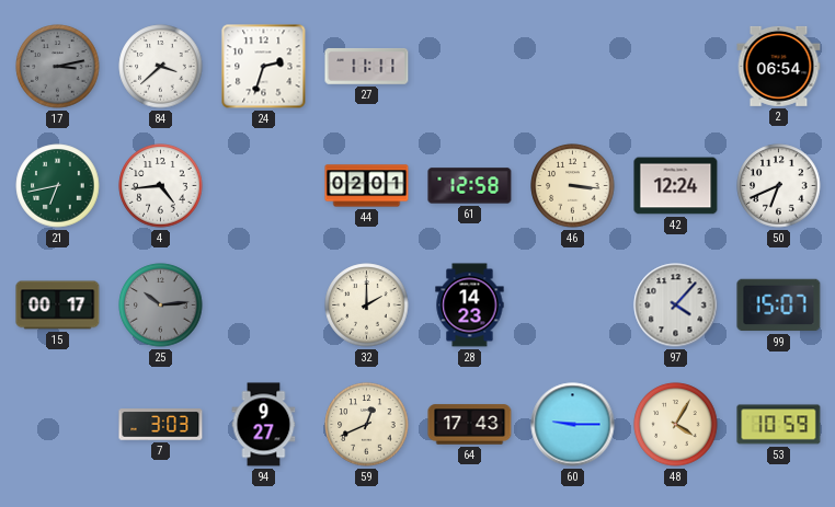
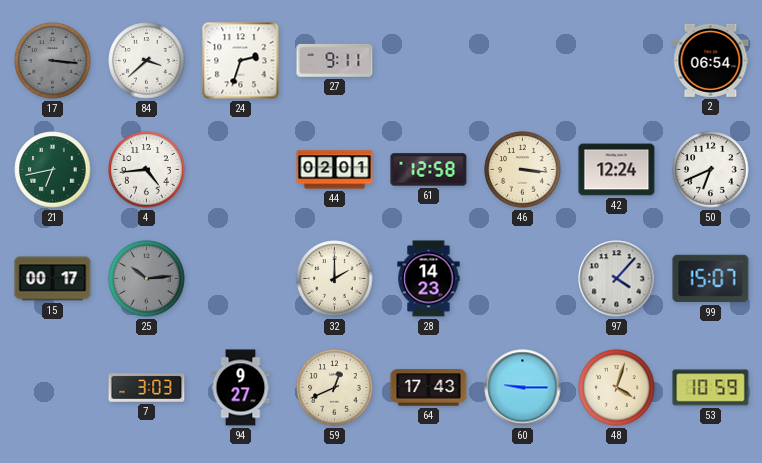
17: 3:13 -> 3:16 (53, 61)
27: 11:11 -> 9:11 (335, 61)
48: 4:05 -> 4:03 (617, 388)
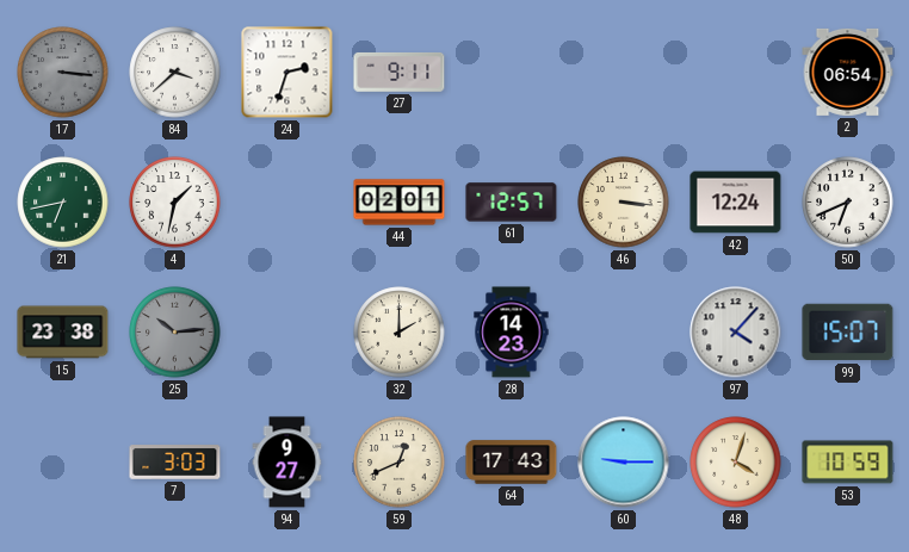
4: 4:44 -> 1:32 (175, 203)
61: 12:58 -> 12:57 (512, 203)
15: 00:17 -> 23:38 (63, 333)
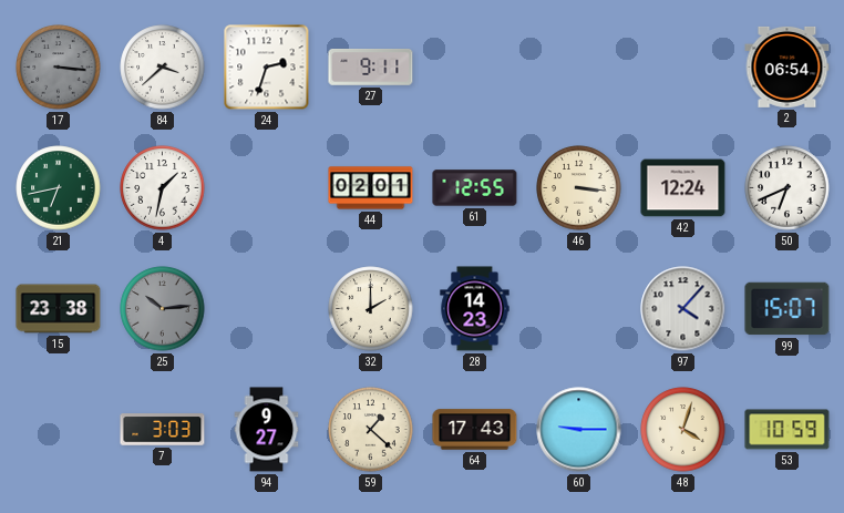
61: 12:57 -> 12:55 (475, 188)
59: 12:41 -> 1:22 (371, 430)
